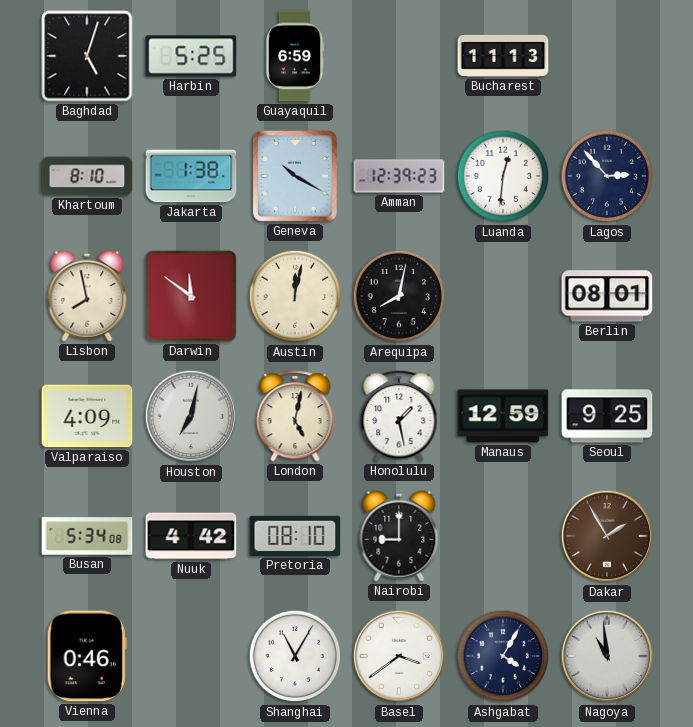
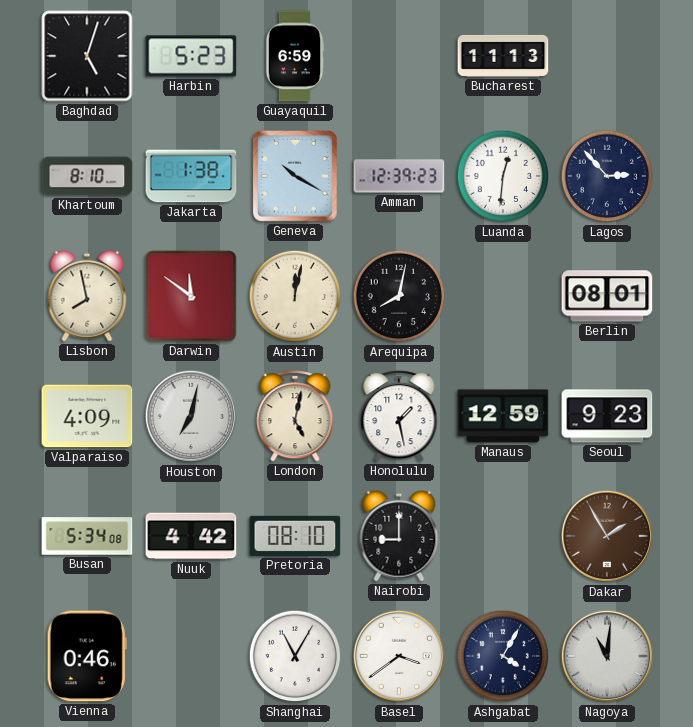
Harbin: 5:25 -> 5:23 (191, 56)
Seoul: 9:25 -> 9:23 (607, 416)
Nagoya: 10:59 -> 11:01 (607, 656)
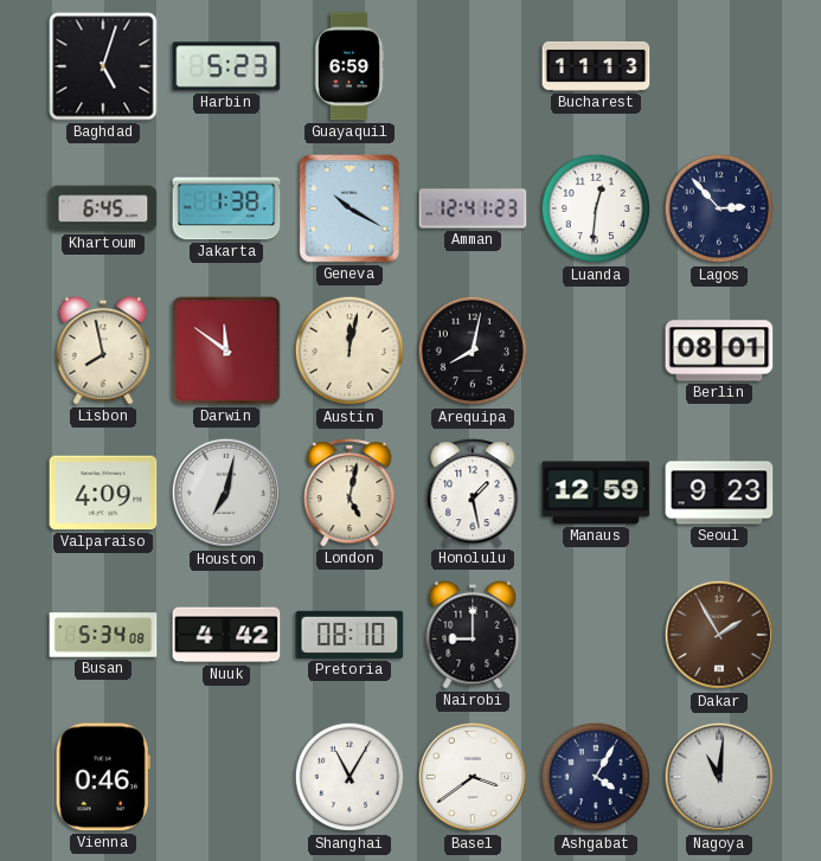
Khartoum: 8:10 -> 6:45 (103, 208)
Amman: 12:39 -> 12:41 (473, 208)
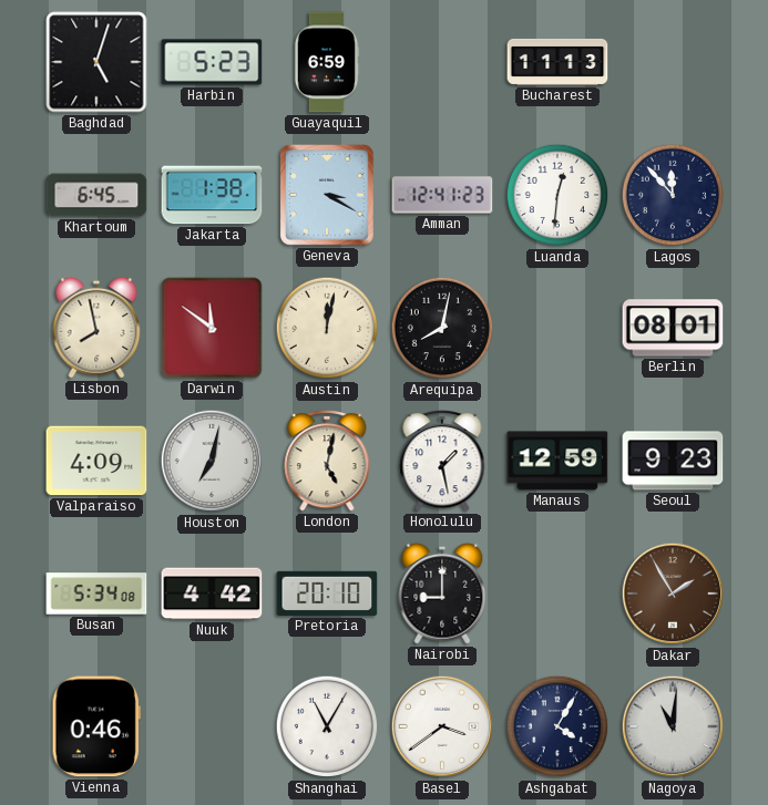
Geneva: 10:20 -> 3:20 (328, 196)
Lagos: 2:53 -> 11:53 (673, 195)
Pretoria: 08:10 -> 20:10 (327, 594)
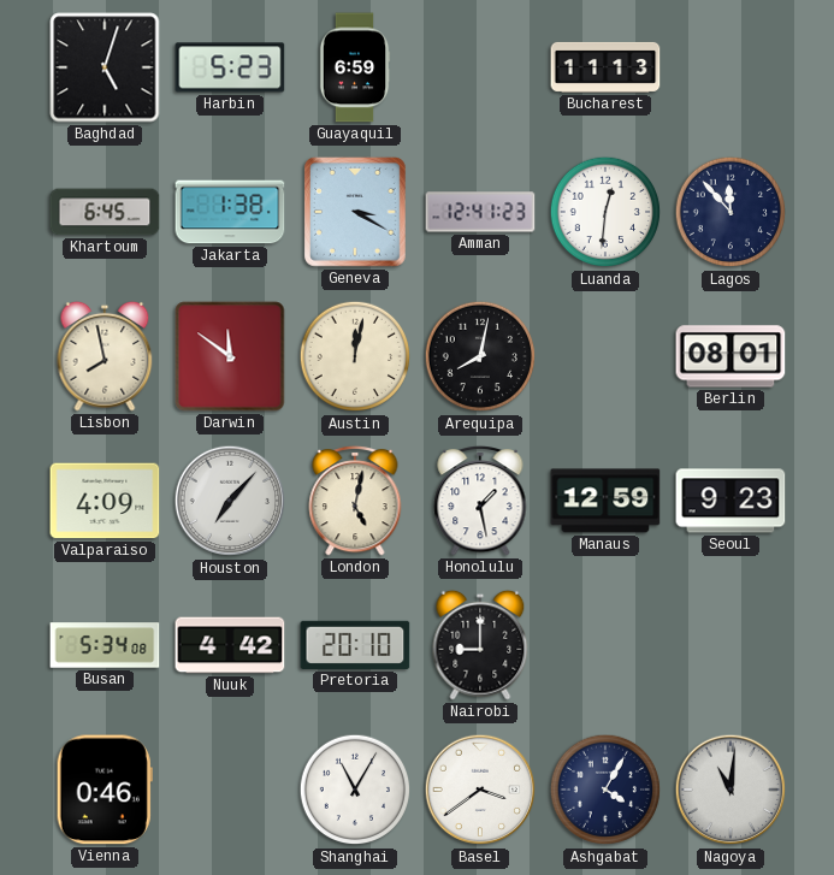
Houston: 7:02 -> 7:07 (230, 501)
Dakar: 1:55 -> none (673, 594)
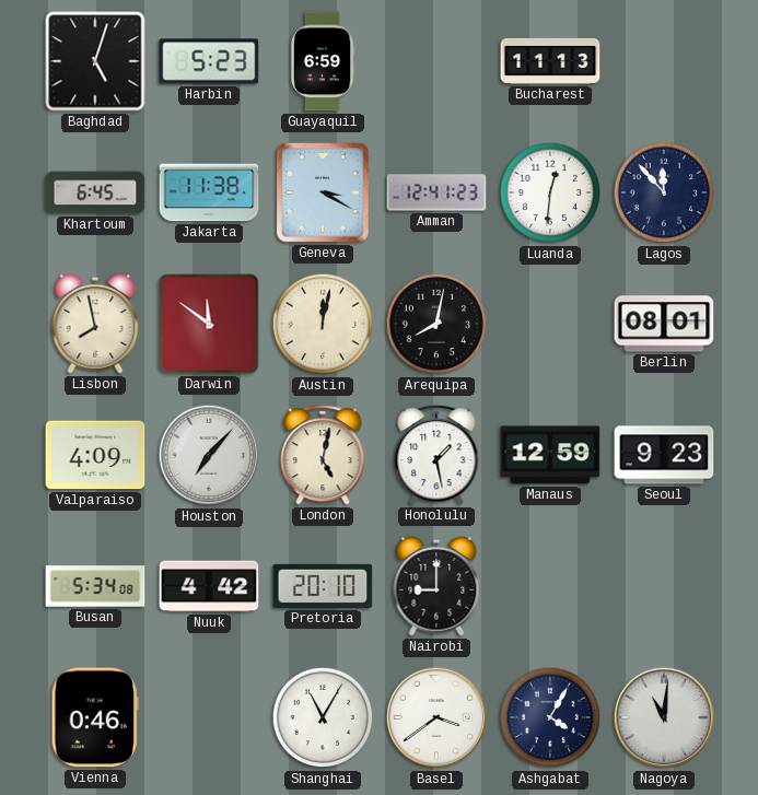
Jakarta: 1:38 -> 11:38 (209, 192)
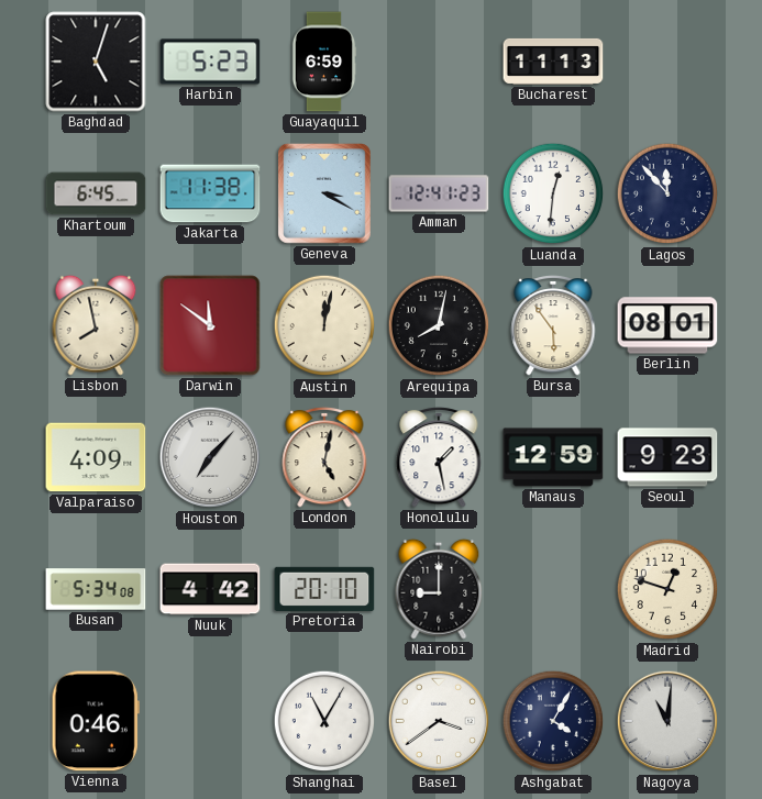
Bursa: none -> 5:54 (553, 325)
Madrid: none -> 12:48 (667, 589)
